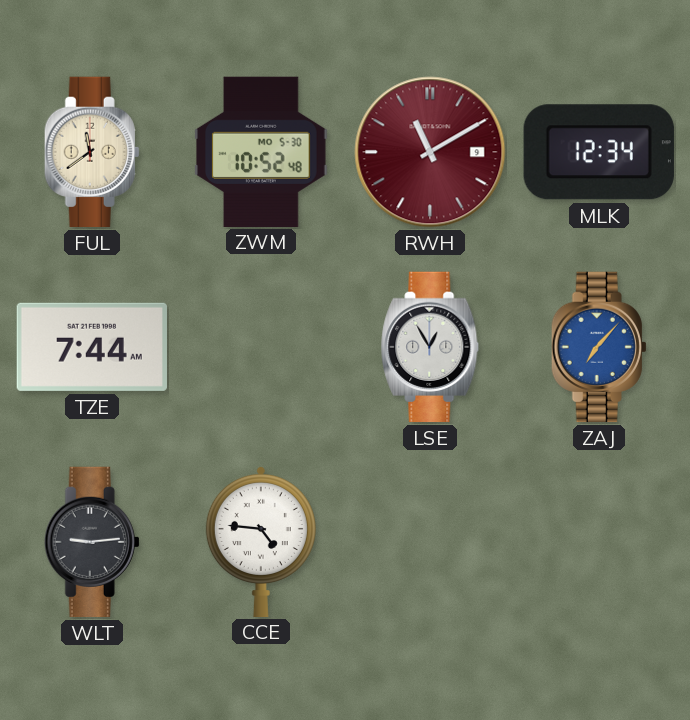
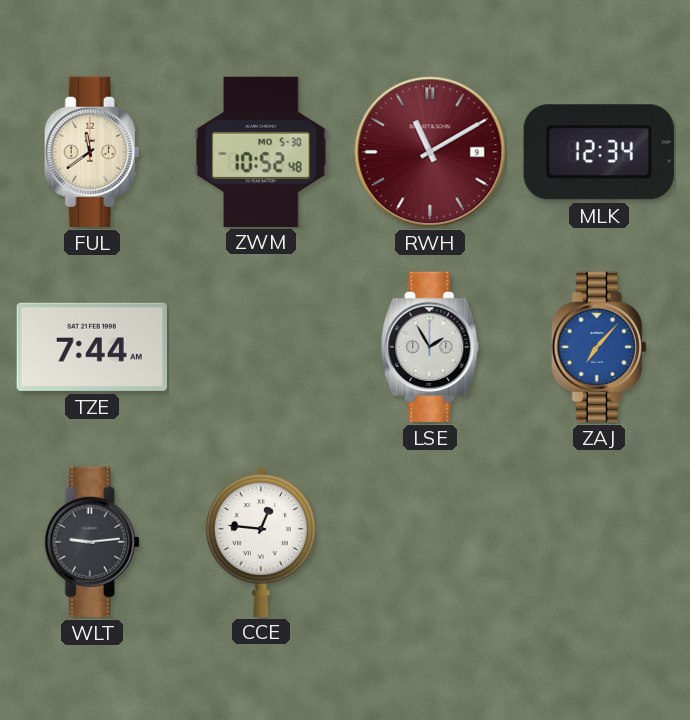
LSE: 12:55 -> 1:55 (430, 347)
CCE: 4:46 -> 12:46 (261, 541)
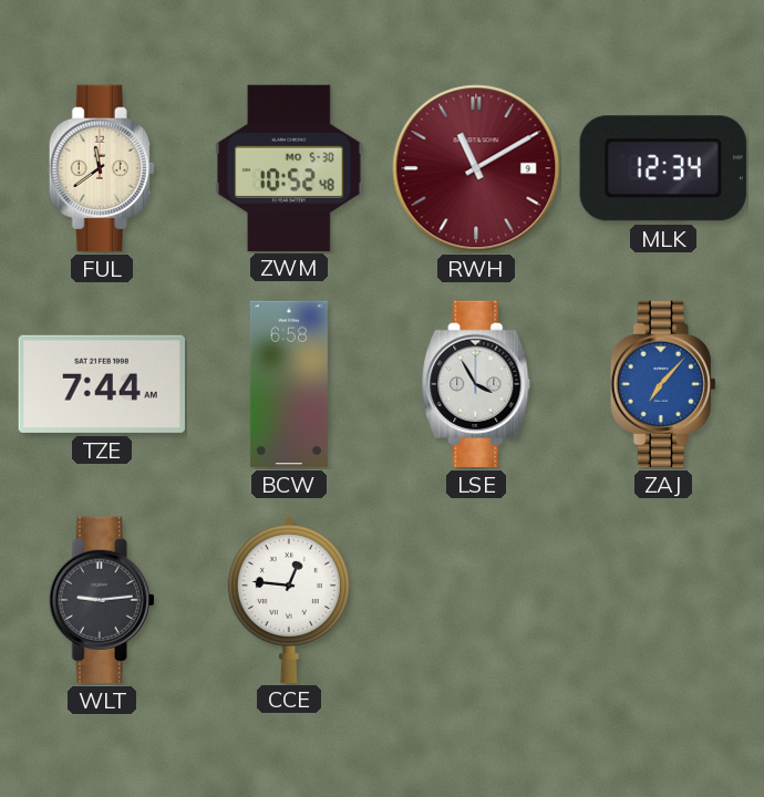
BCW: none -> 6:58 (289, 384)
LSE: 1:55 -> 3:55 (476, 384)
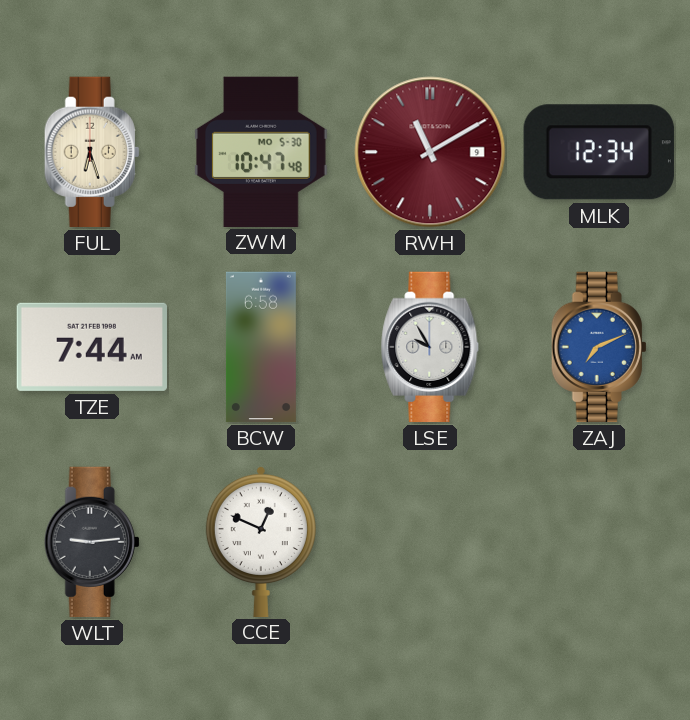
FUL: 11:39 -> 6:27 (92, 152)
ZWM: 10:52 -> 10:47 (261, 151)
LSE: 3:55 -> 9:55 (430, 347)
ZAJ: 7:07 -> 7:11 (599, 347)
CCE: 12:46 -> 12:49 (261, 541)
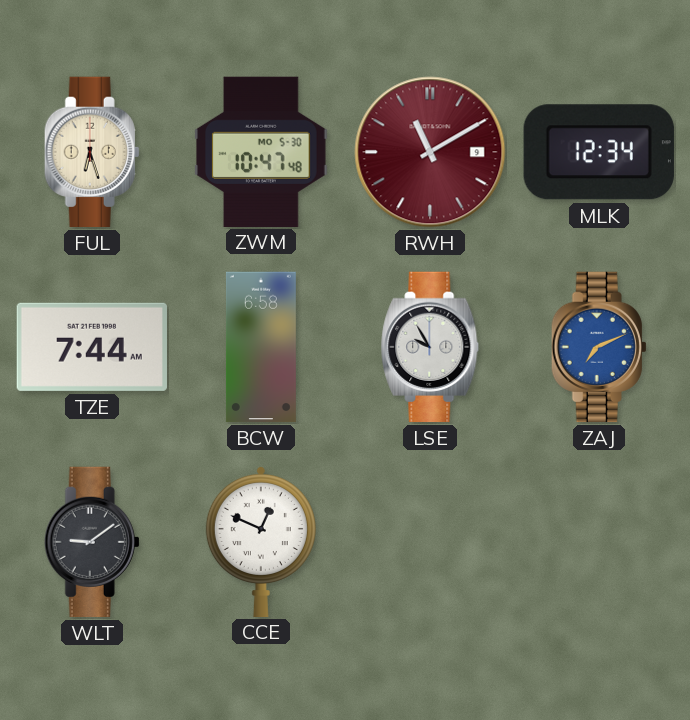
WLT: 9:14 -> 9:09 (92, 542)
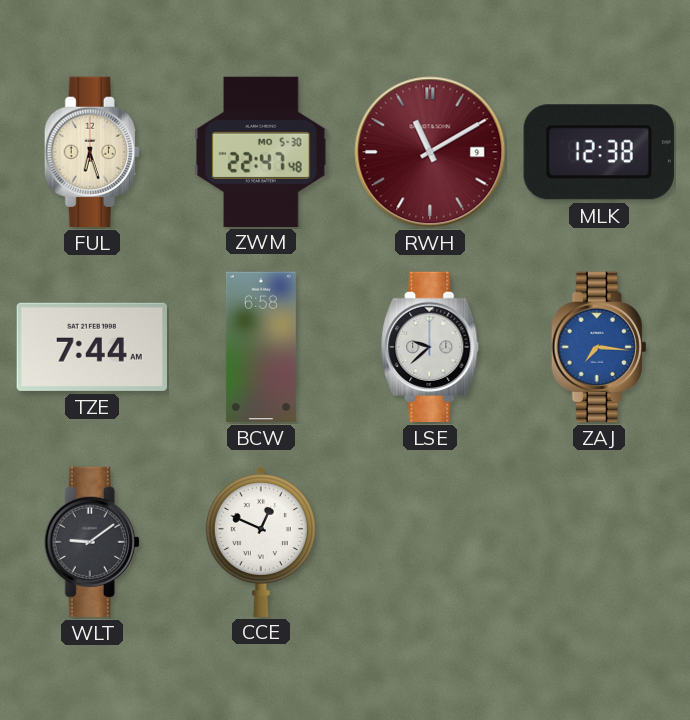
ZWM: 10:47 -> 22:47 (261, 151)
MLK: 12:34 -> 12:38 (599, 152)
LSE: 9:55 -> 9:38 (430, 347)
ZAJ: 7:11 -> 7:16 (599, 347)
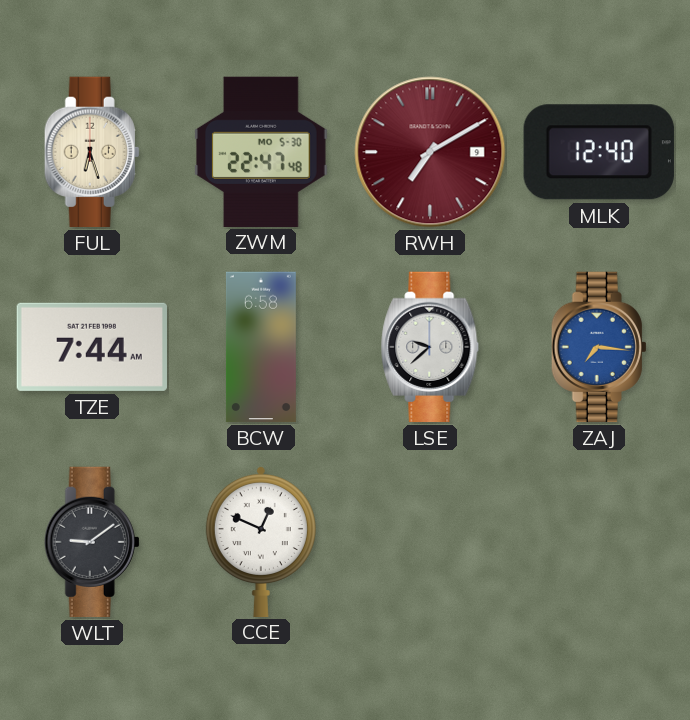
RWH: 11:10 -> 7:10 (430, 152)
MLK: 12:38 -> 12:40 (599, 152)
